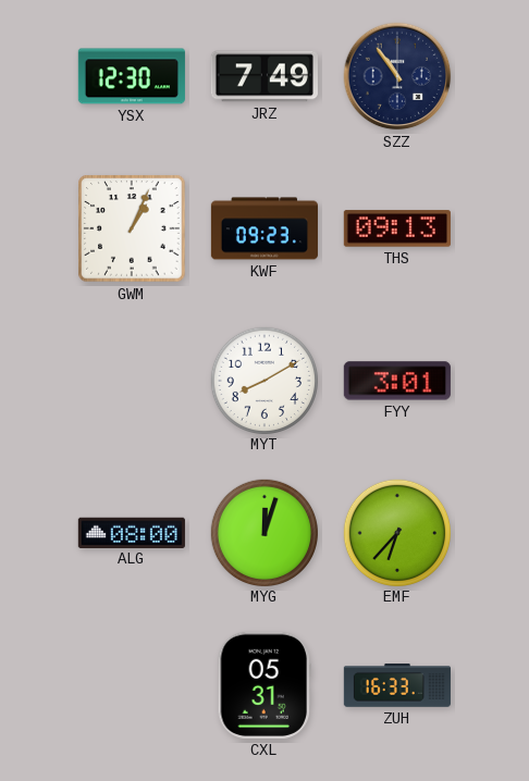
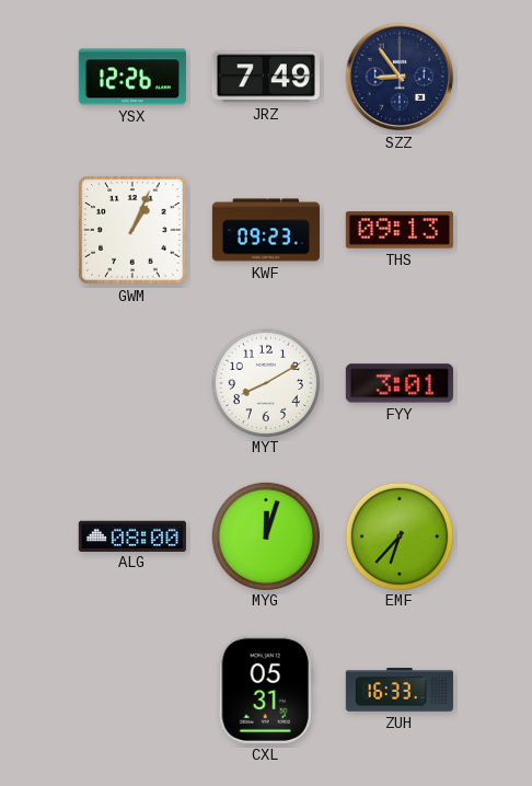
YSX: 12:30 -> 12:26 (132, 77)
SZZ: 10:54 -> 8:54 (400, 77)
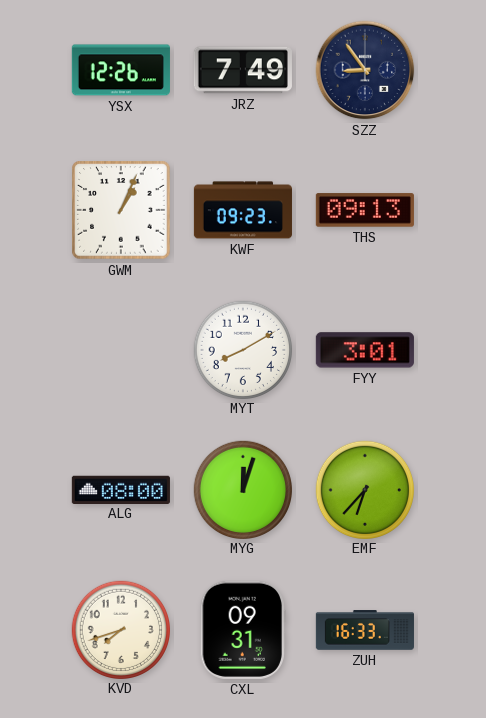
KVD: none -> 7:42 (120, 629)
CXL: 05:31 -> 09:31 (242, 630)
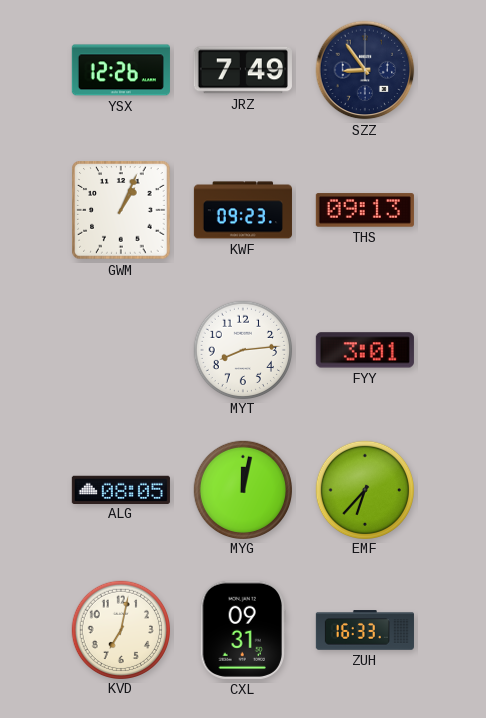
MYT: 8:10 -> 8:14 (242, 349)
ALG: 08:00 -> 08:05 (121, 489)
MYG: 12:03 -> 12:02 (242, 489)
KVD: 7:42 -> 7:02 (120, 629)
